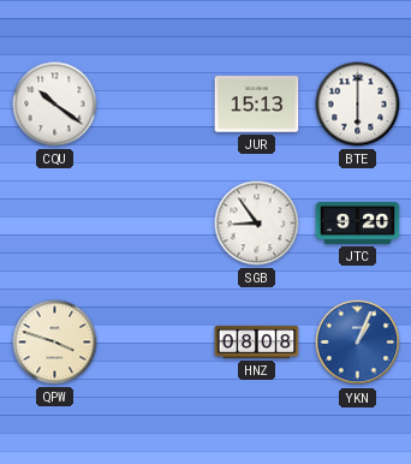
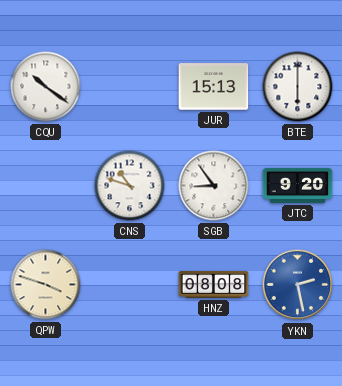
CNS: none -> 10:48 (130, 186)
YKN: 1:04 -> 2:28 (298, 285)
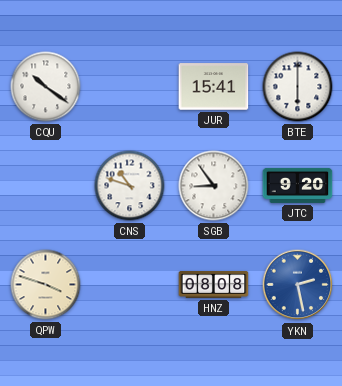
JUR: 15:13 -> 15:41 (214, 87)
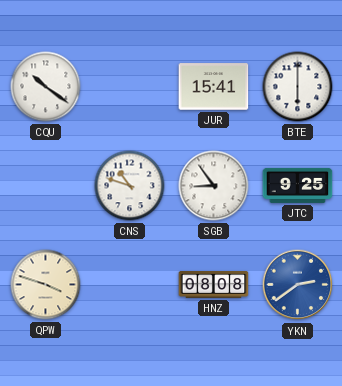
JTC: 9:20 -> 9:25 (298, 185)
YKN: 2:28 -> 2:39 (298, 285)
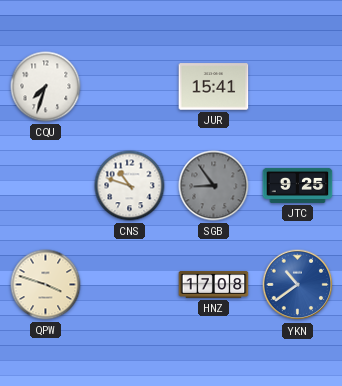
CQU: 10:21 -> 7:33 (46, 87)
BTE: 6:00 -> none (298, 87)
SGB dial: white -> grey (214, 186)
HNZ: 08:08 -> 17:08 (214, 285)
YKN: 2:39 -> 10:39 (298, 285)
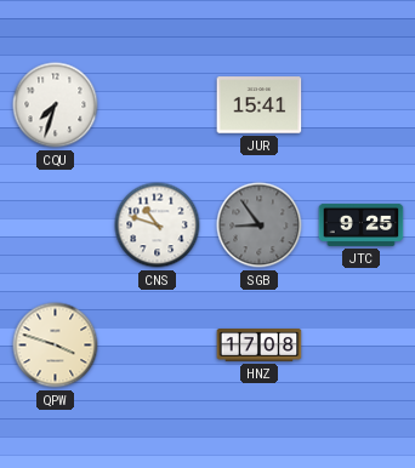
YKN: 10:39 -> none (298, 285)
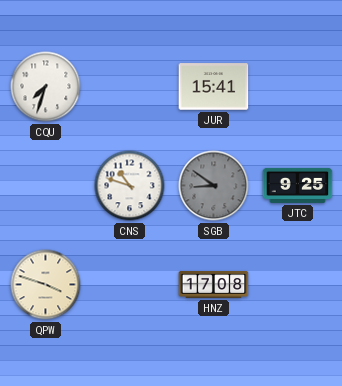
SGB: 8:54 -> 8:51 (214, 186)
